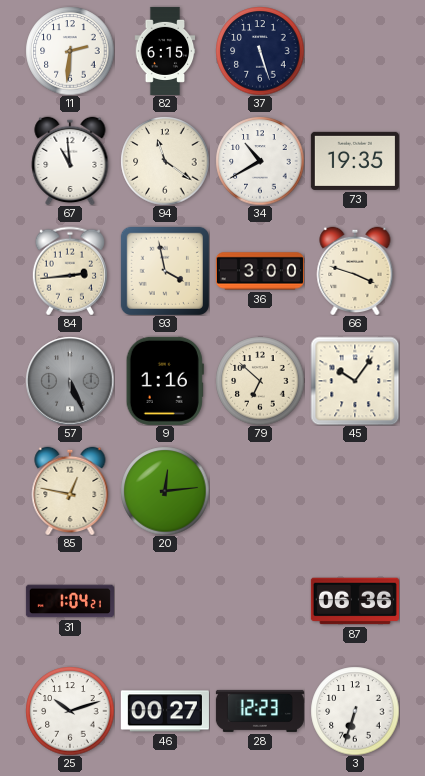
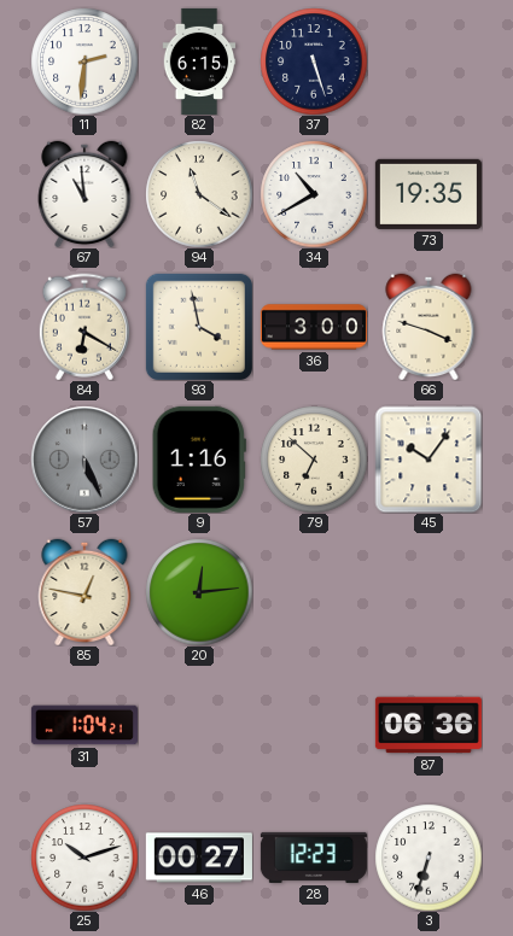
84: 2:44 -> 6:20 (84, 327)
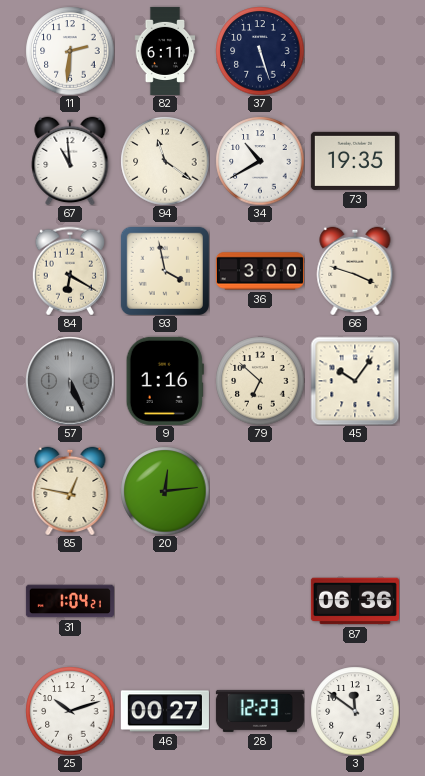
82: 6:15 -> 6:11 (165, 51)
3: 6:33 -> 11:51 (355, 711)
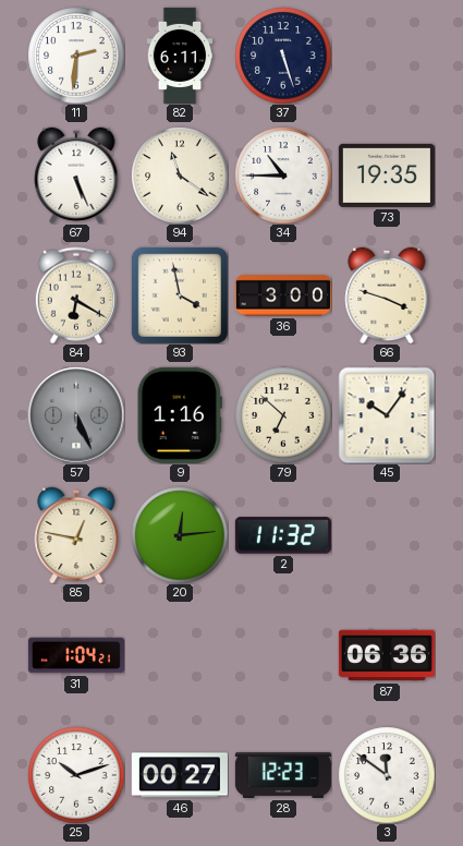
67: 10:59 -> 5:26 (76, 176)
34: 10:40 -> 10:45 (283, 176)
2: none -> 11:32 (283, 535)
